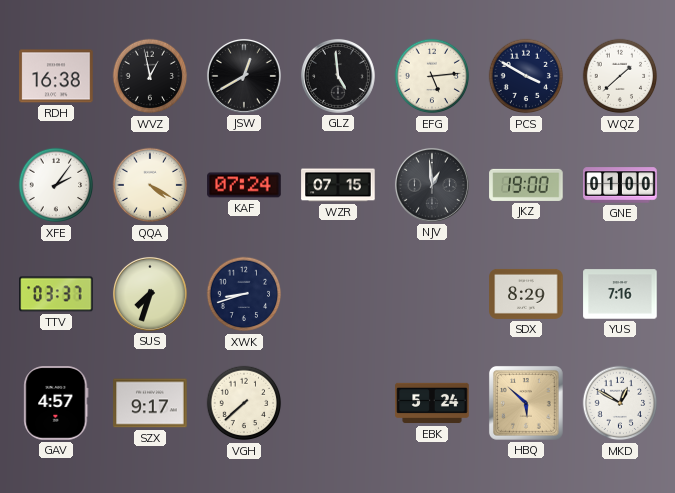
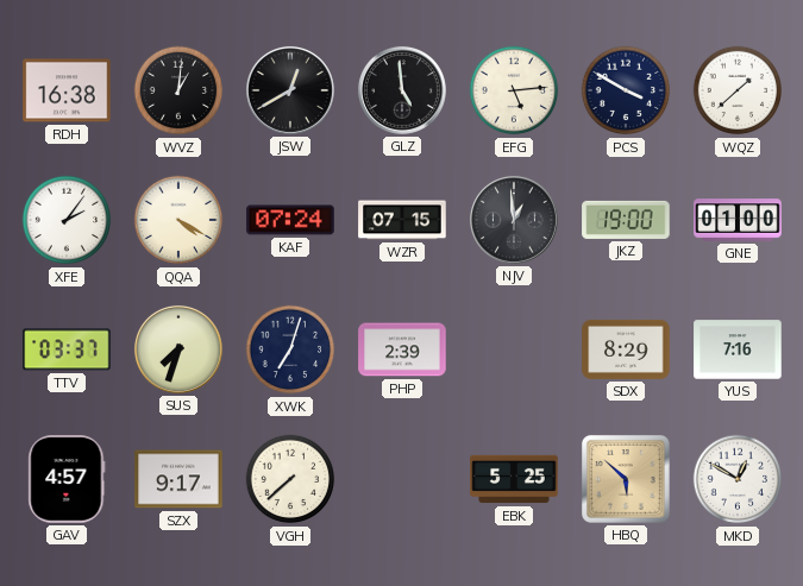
WVZ: 12:58 -> 1:01 (178, 90)
XWK: 8:42 -> 7:03 (290, 349)
PHP: none -> 2:39 (402, 349)
EBK: 5:24 -> 5:25 (514, 479)
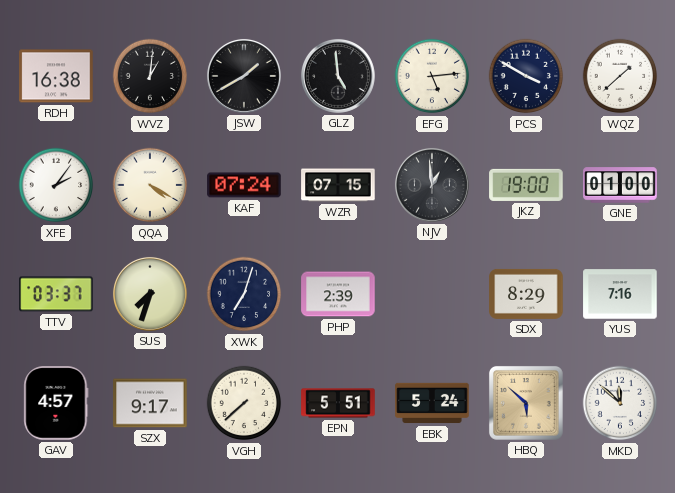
JSW: 12:40 -> 1:40 (244, 76)
EPN: none -> 5:51 (338, 403)
EBK: 5:25 -> 5:24 (432, 403)
MKD: 12:50 -> 11:52 (620, 403)
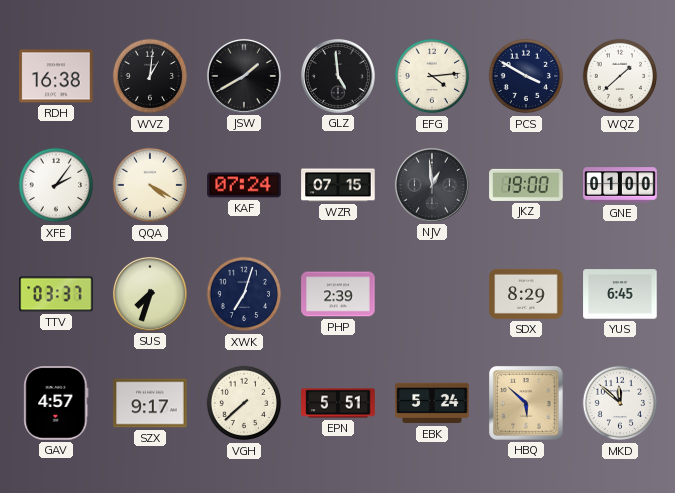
EFG: 5:14 -> 4:14 (432, 76)
YUS: 7:16 -> 6:45 (620, 294)
